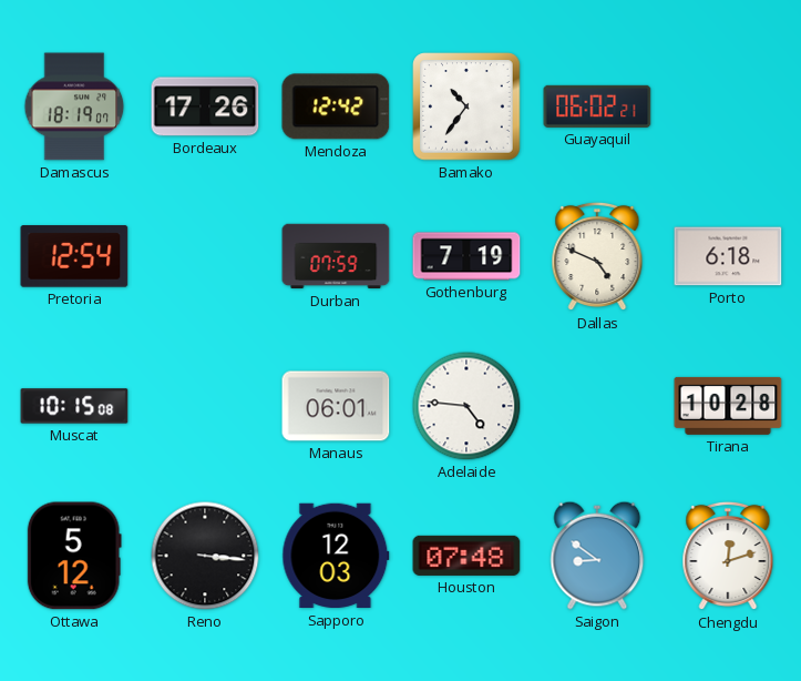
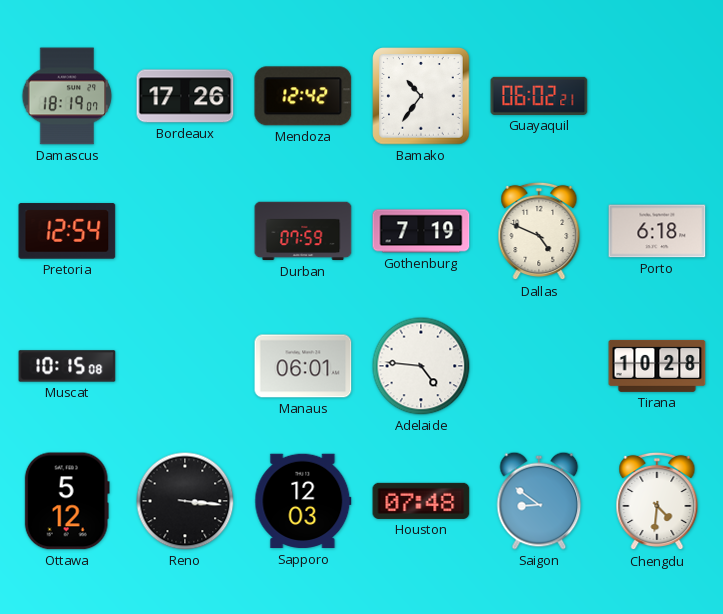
Chengdu: 12:12 -> 4:31 (657, 501)
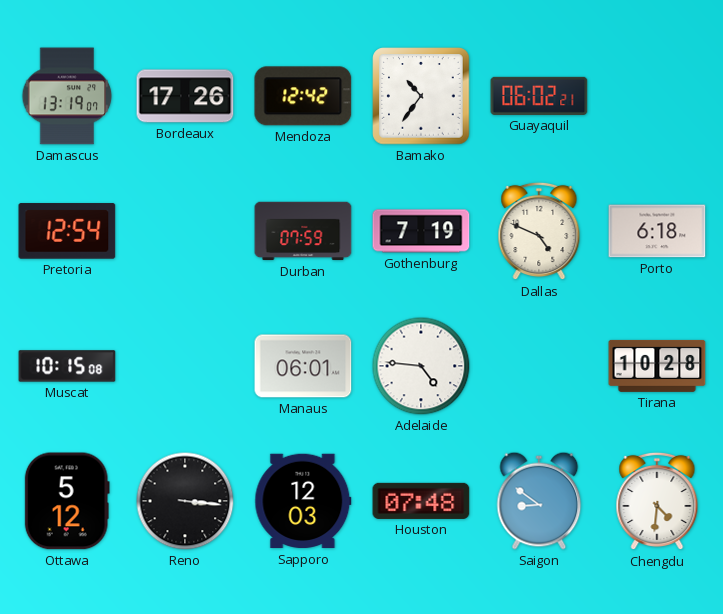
Damascus: 18:19 -> 13:19 (67, 96)
